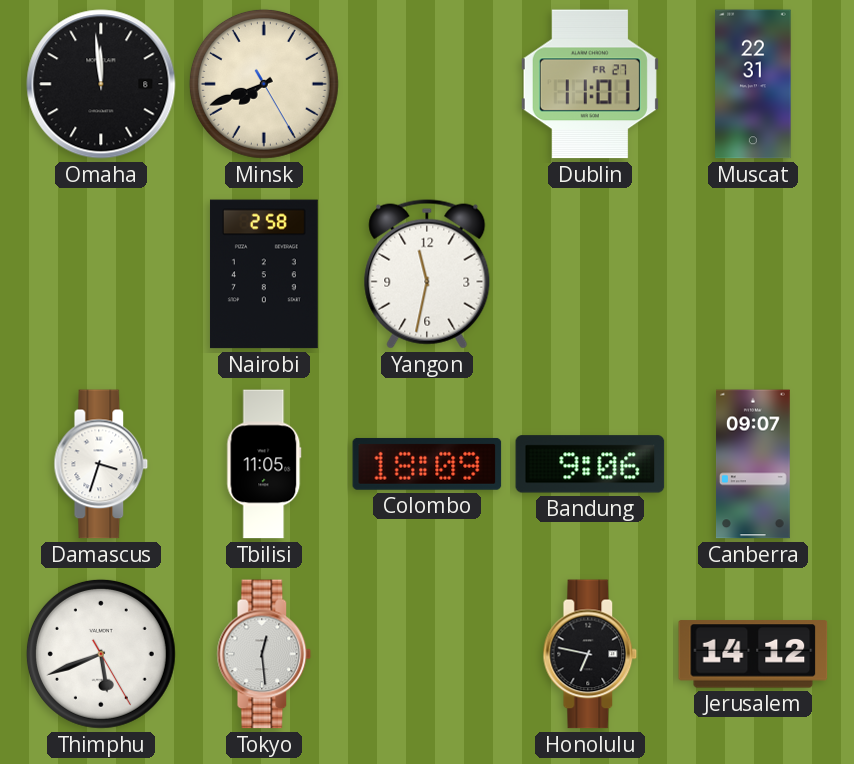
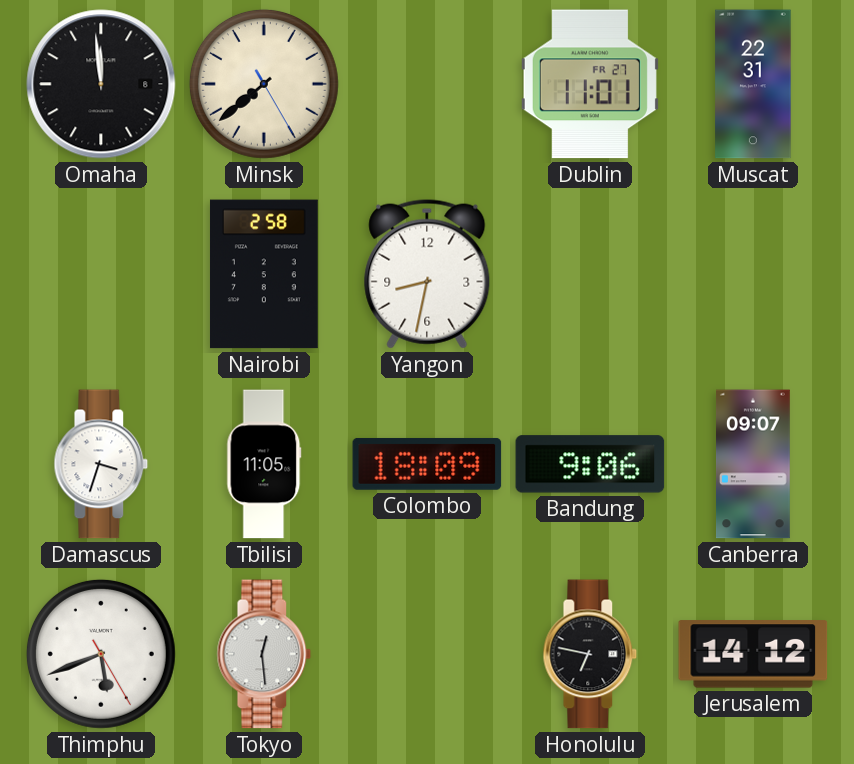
Minsk: 7:41 -> 7:38 (264, 84)
Yangon: 11:32 -> 8:32 (427, 274)
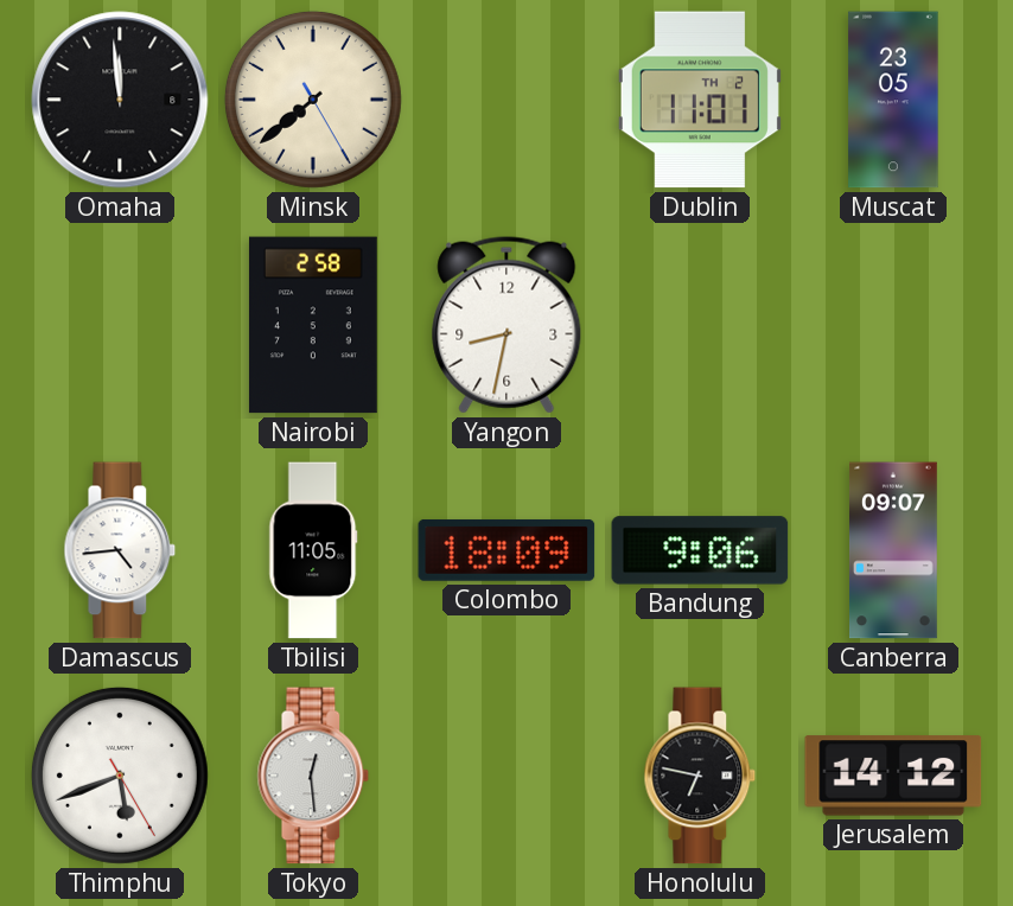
Dublin date: FR 27 -> TH 2 (700, 100)
Muscat: 22:31 -> 23:05 (893, 100)
Damascus: 3:33 -> 4:44 (120, 550)
